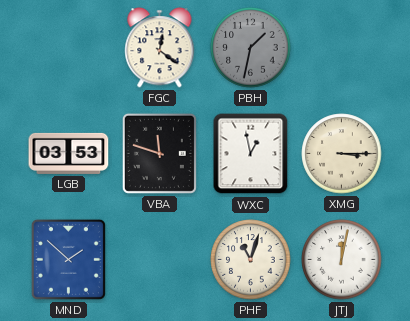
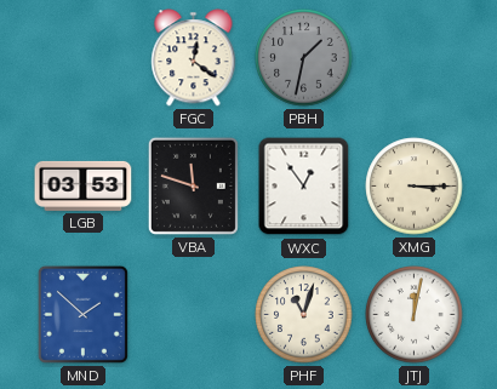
WXC: 12:58 -> 12:54 (304, 187)
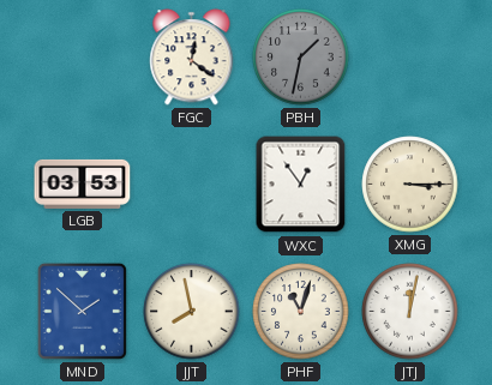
VBA: 11:48 -> none (193, 185)
JJT: none -> 7:58 (192, 312)
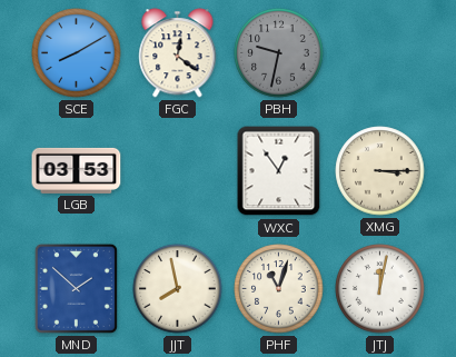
SCE: none -> 8:10 (77, 53)
PBH: 1:32 -> 9:32 (279, 53)
